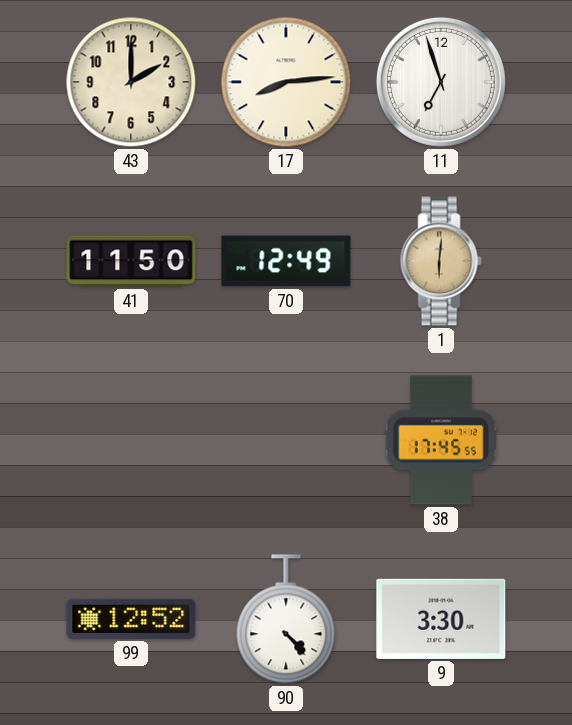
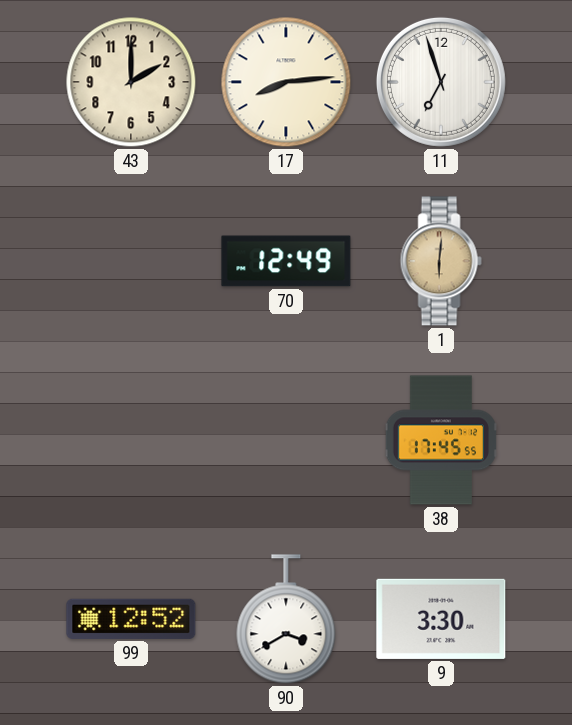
41: 11:50 -> none (131, 261)
90: 4:23 -> 3:40 (286, 619)
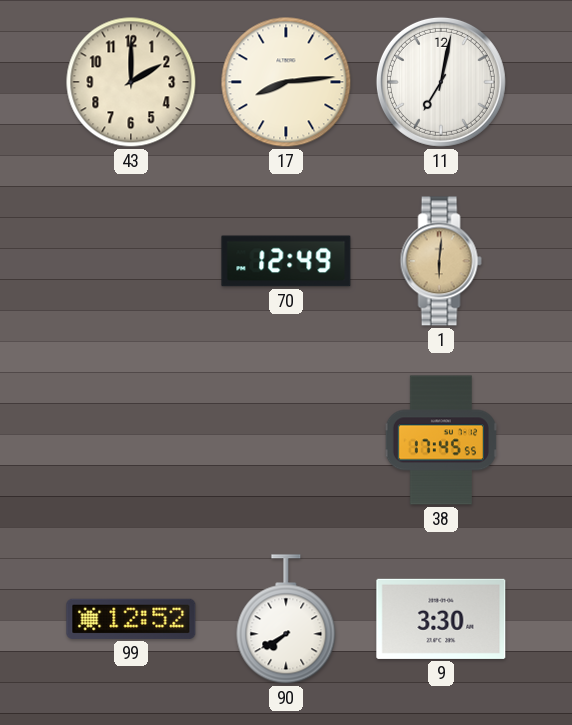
11: 6:57 -> 7:02 (441, 82)
90: 3:40 -> 7:40 (286, 619)
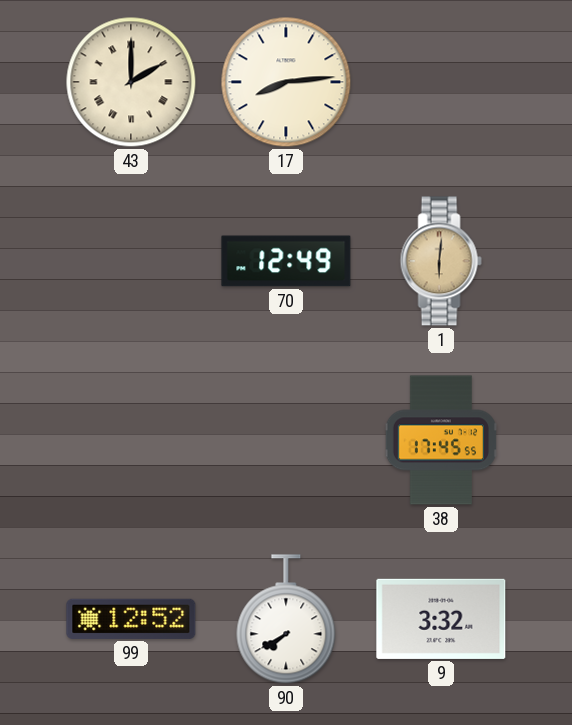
43 numerals: Arabic -> Roman (131, 82)
11: 7:02 -> none (441, 82)
9: 3:30 -> 3:32 (441, 619)
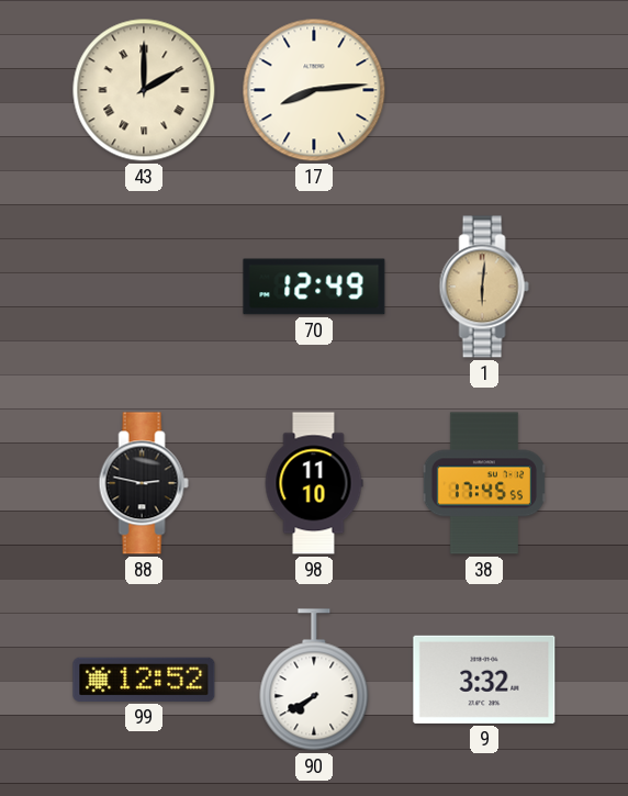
88: none -> 2:47 (144, 483)
98: none -> 11:10 (314, 483)
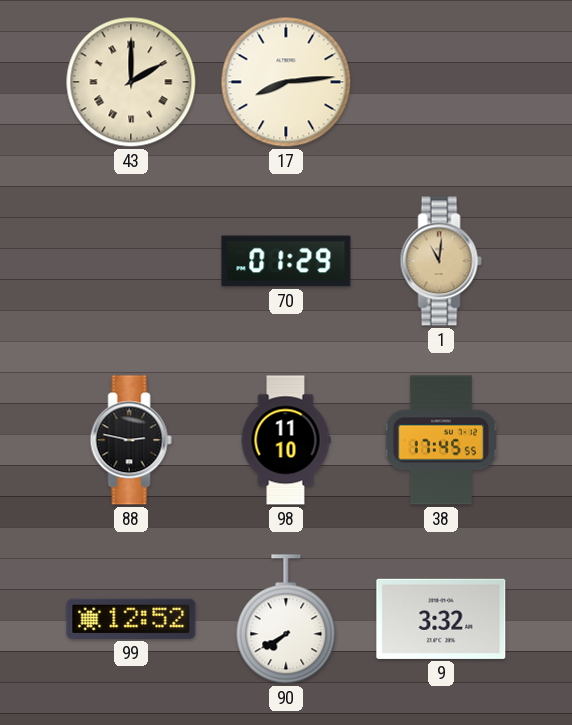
70: 12:49 -> 01:29 (286, 261)
1: 6:01 -> 11:01 (441, 261)
